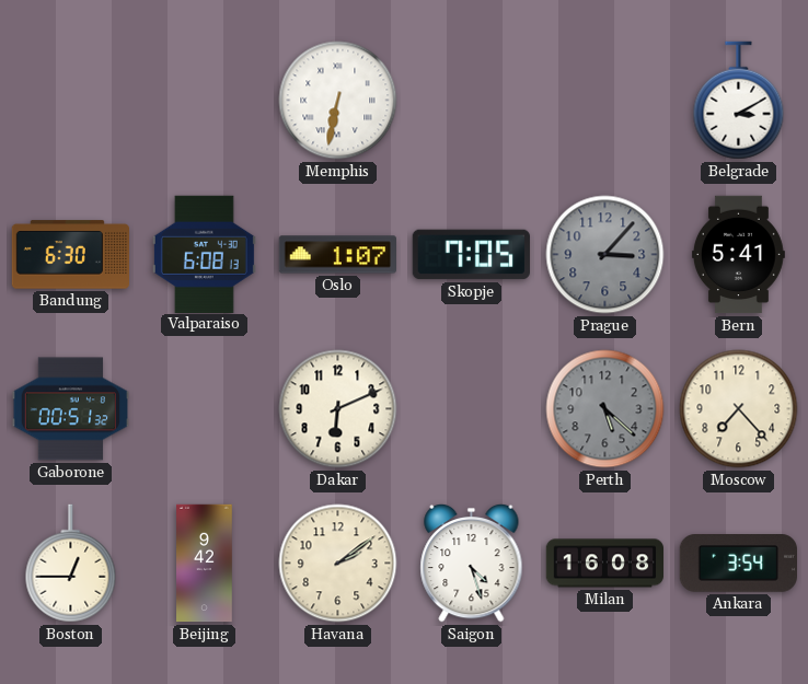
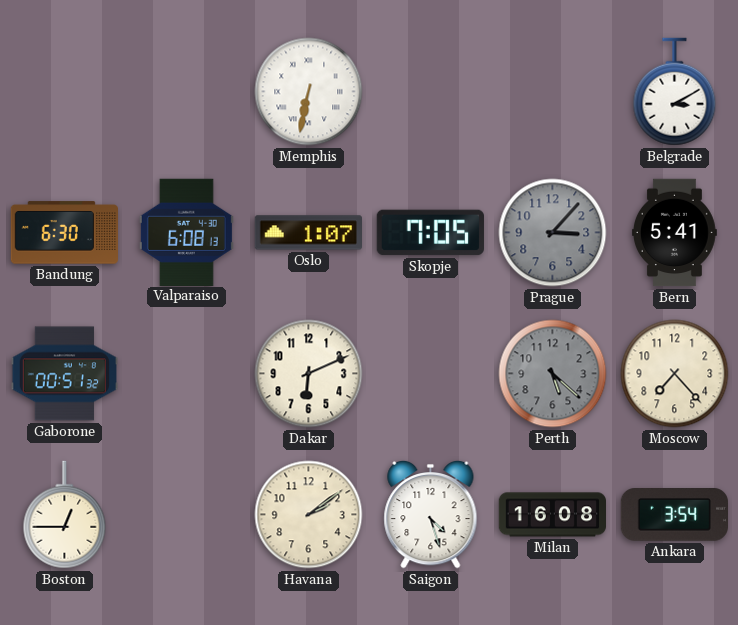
Beijing: 9:42 -> none (205, 564)
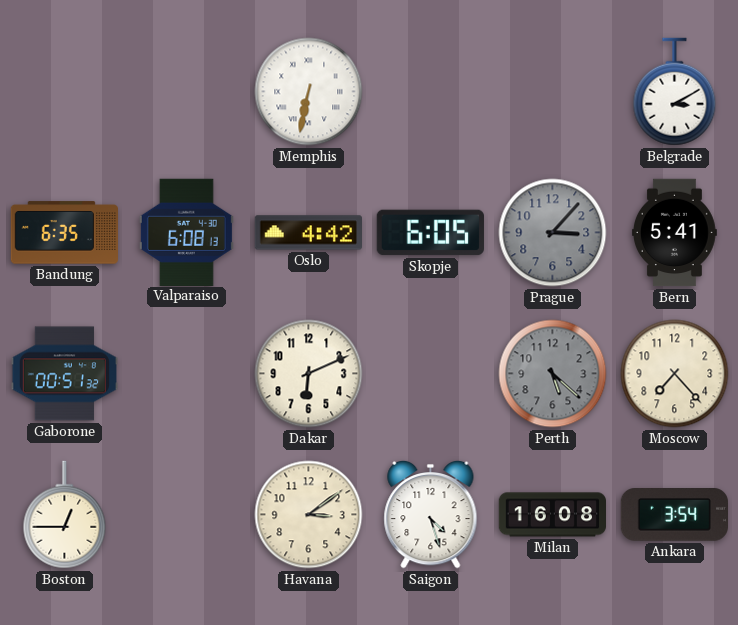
Bandung: 6:30 -> 6:35 (64, 233)
Oslo: 1:07 -> 4:42 (308, 233)
Skopje: 7:05 -> 6:05 (430, 233)
Havana: 2:09 -> 3:09 (309, 515)
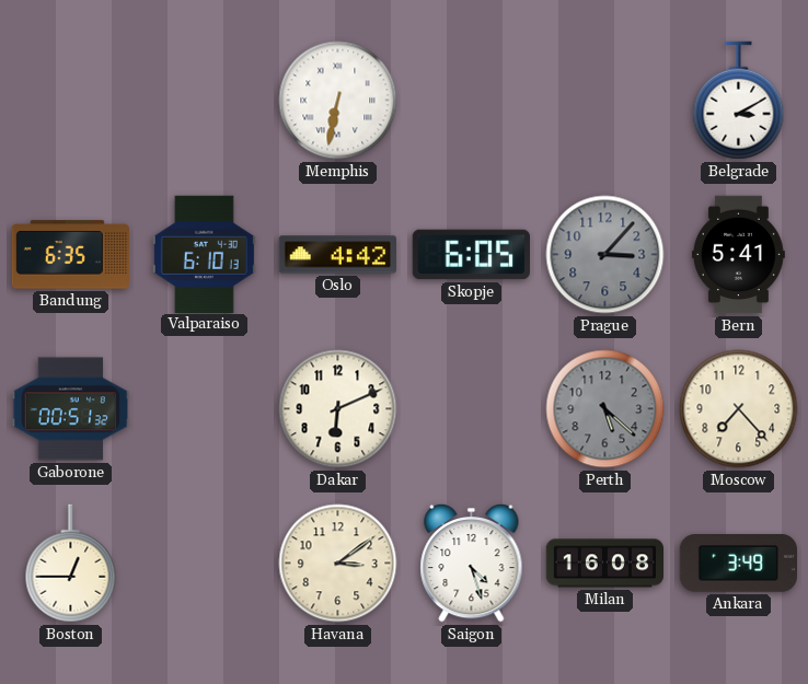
Valparaiso: 6:08 -> 6:10 (204, 254)
Ankara: 3:54 -> 3:49 (738, 564)
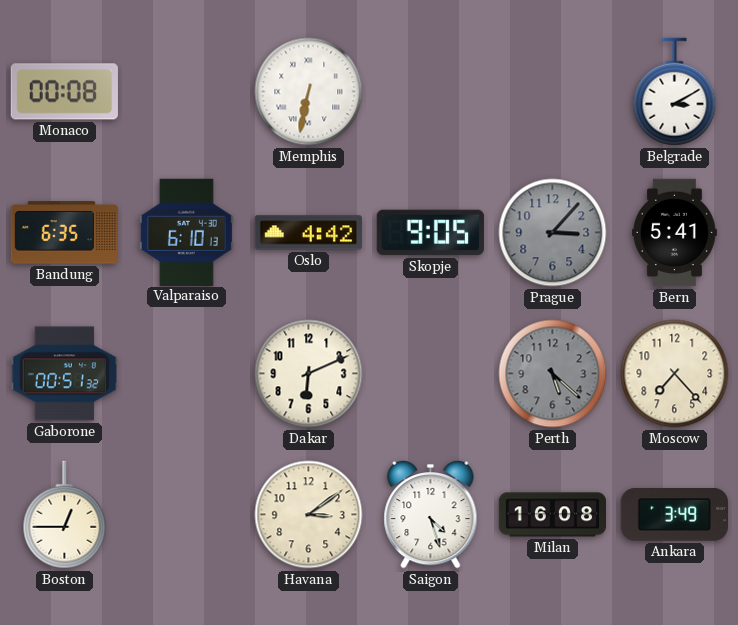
Monaco: none -> 00:08 (64, 92)
Skopje: 6:05 -> 9:05 (430, 233)
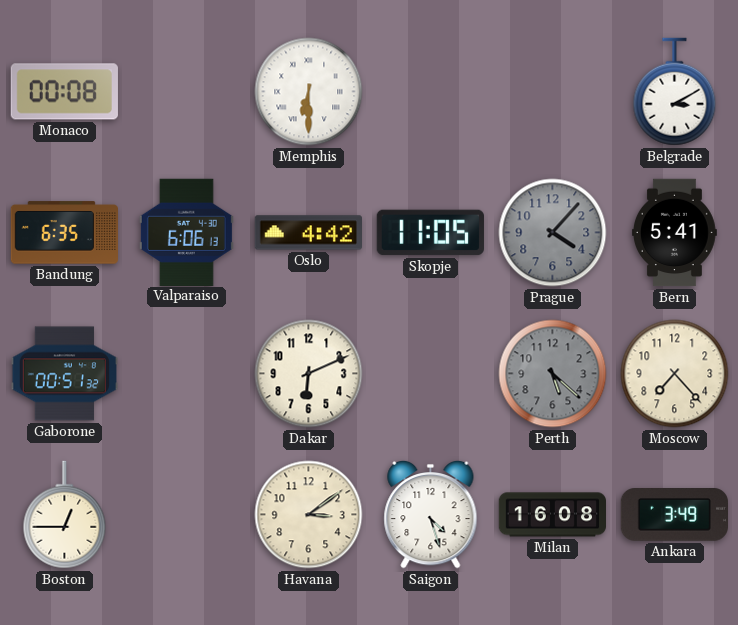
Memphis: 6:32 -> 6:30 (309, 92)
Valparaiso: 6:10 -> 6:06 (186, 232)
Skopje: 9:05 -> 11:05 (430, 233)
Prague: 3:07 -> 4:07 (553, 233)
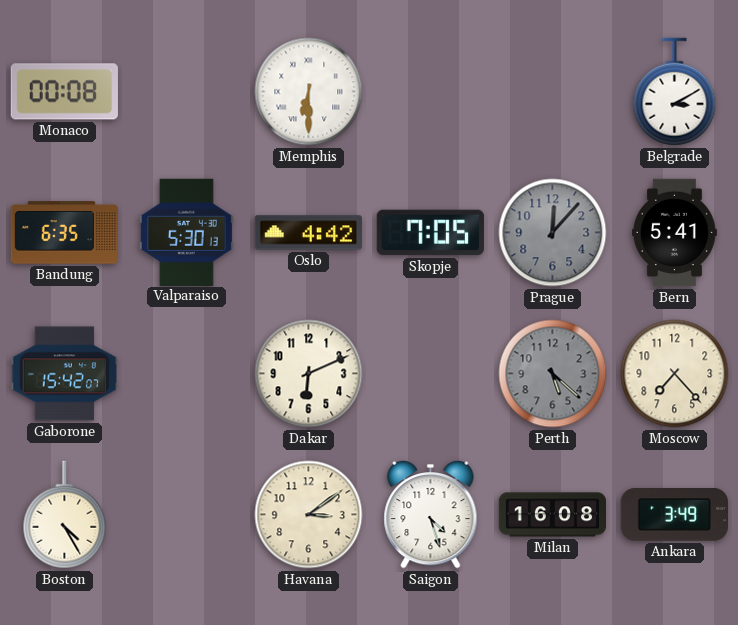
Valparaiso: 6:06 -> 5:30 (186, 232)
Skopje: 11:05 -> 7:05 (430, 233)
Prague: 4:07 -> 12:07 (553, 233)
Gaborone: 00:51 -> 15:42 (64, 374)
Boston: 12:45 -> 4:25 (65, 515)
